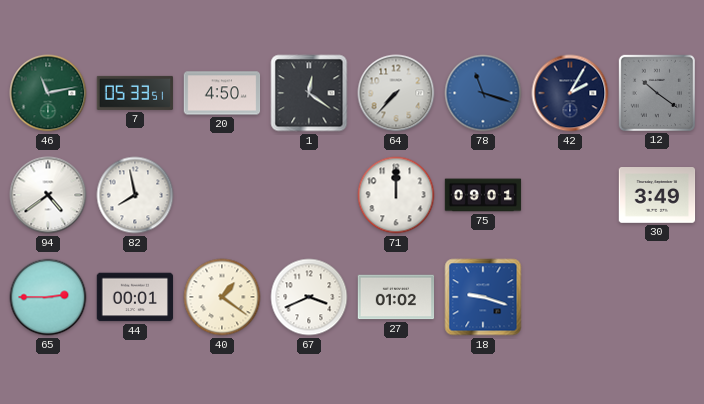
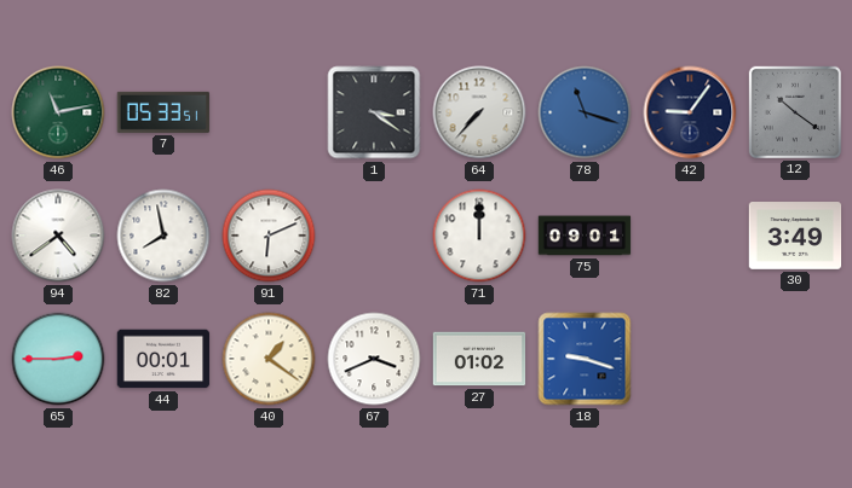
20: 4:50 -> none (222, 93)
1: 12:21 -> 3:21 (374, 112)
42: 2:05 -> 9:06 (690, 112)
91: none -> 6:11 (269, 236)
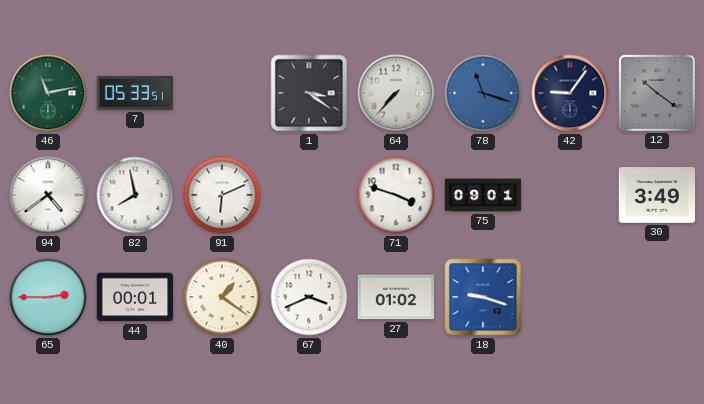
71: 12:00 -> 3:48 (396, 195)
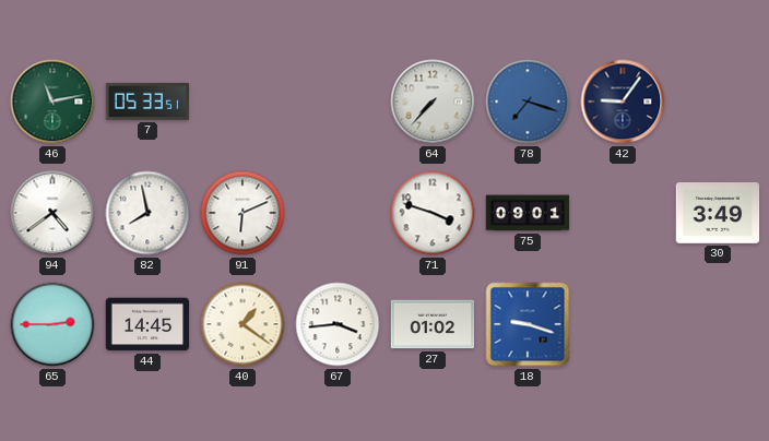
1: 3:21 -> none (309, 93)
78: 11:18 -> 7:18 (528, 102)
12: 10:21 -> none (657, 93)
44: 00:01 -> 14:45 (147, 324)
67: 3:41 -> 3:44 (338, 324)
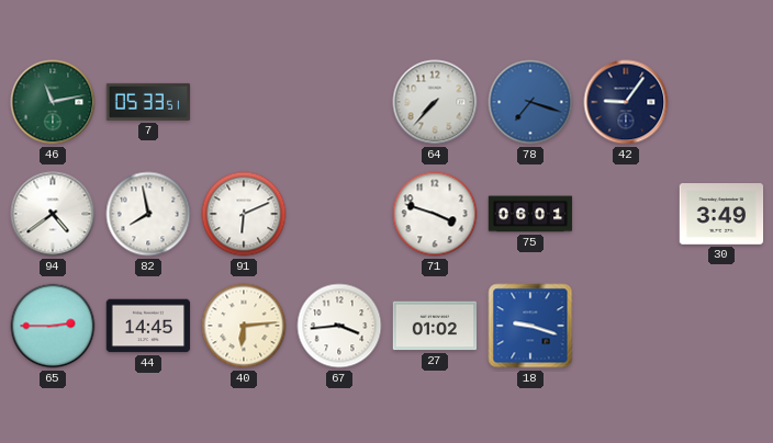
75: 09:01 -> 06:01 (530, 214)
40: 1:21 -> 6:14 (244, 326)
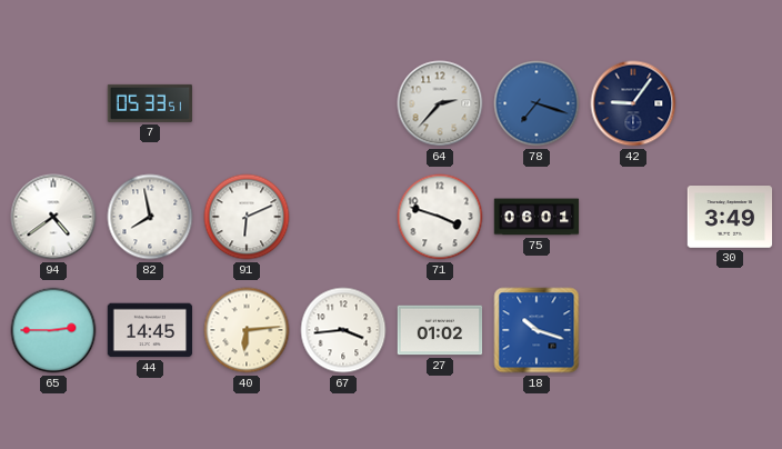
46: 11:13 -> none (53, 102)
64: 7:37 -> 2:37 (440, 103)
18: 9:18 -> 10:18 (537, 330)
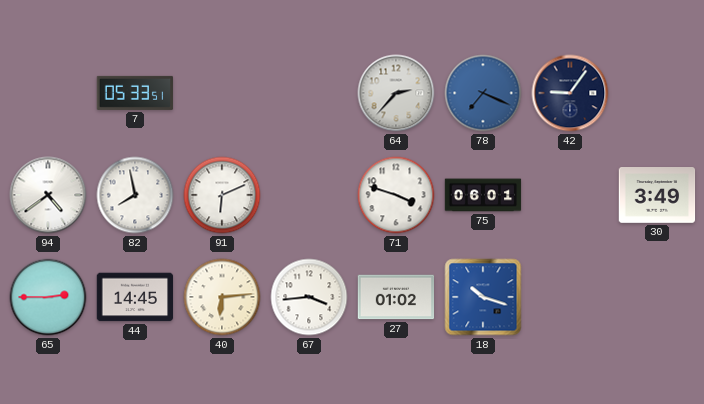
78: 7:18 -> 7:19 (483, 93)
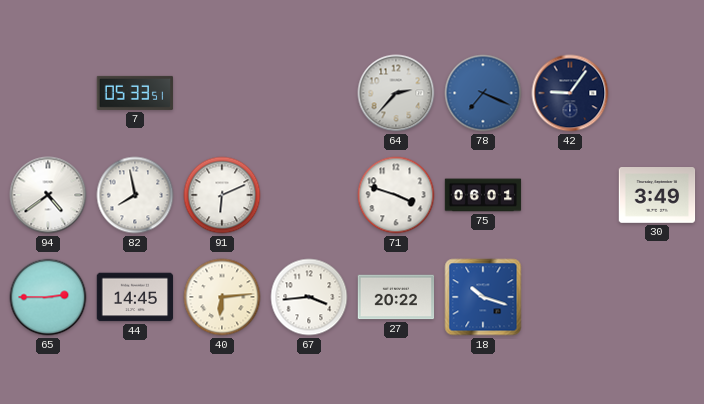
27: 01:02 -> 20:22 (396, 297)
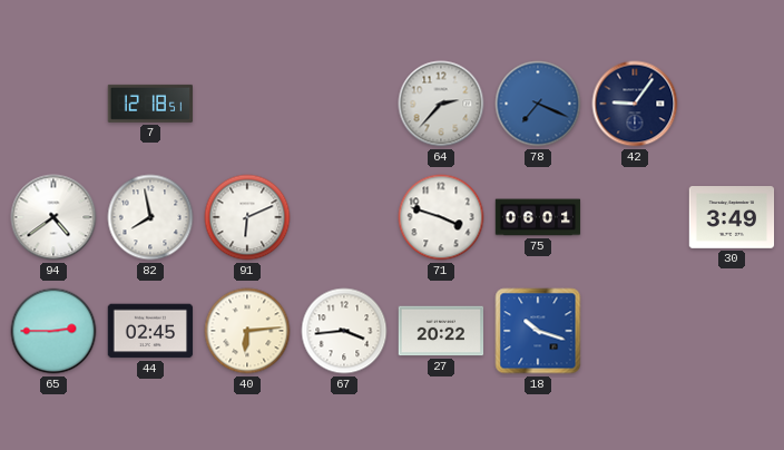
7: 05:33 -> 12:18 (150, 104)
44: 14:45 -> 02:45 (150, 331)
